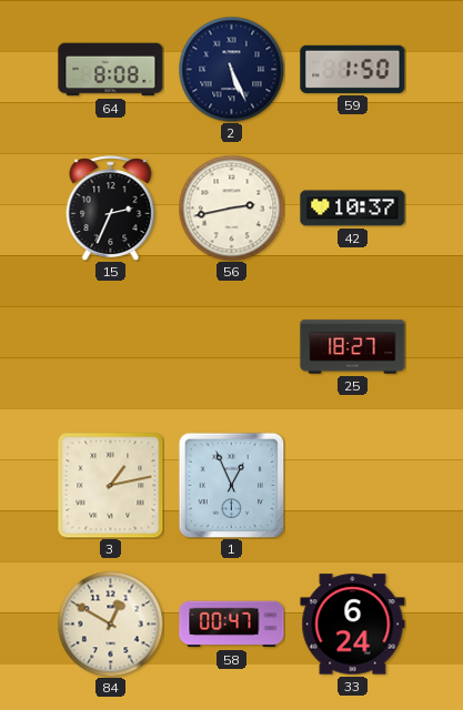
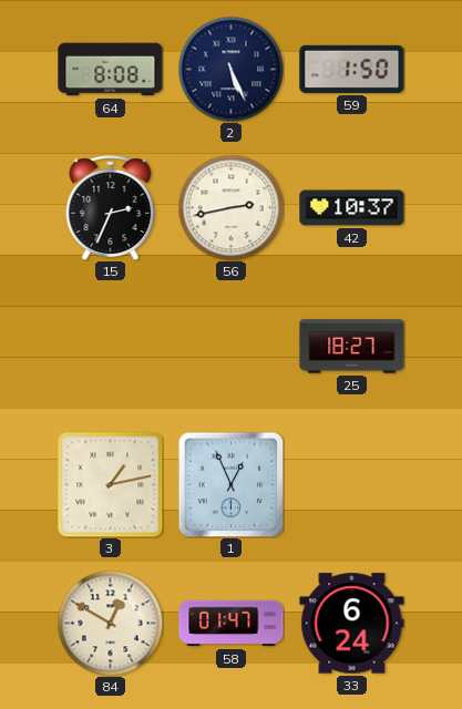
58: 00:47 -> 01:47 (232, 624)
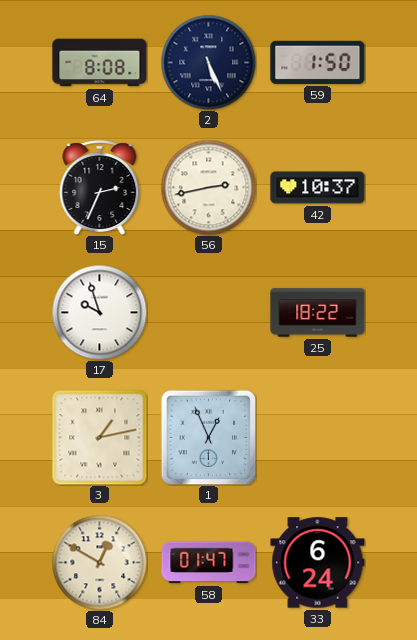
17: none -> 9:57 (99, 312)
25: 18:27 -> 18:22 (318, 313)
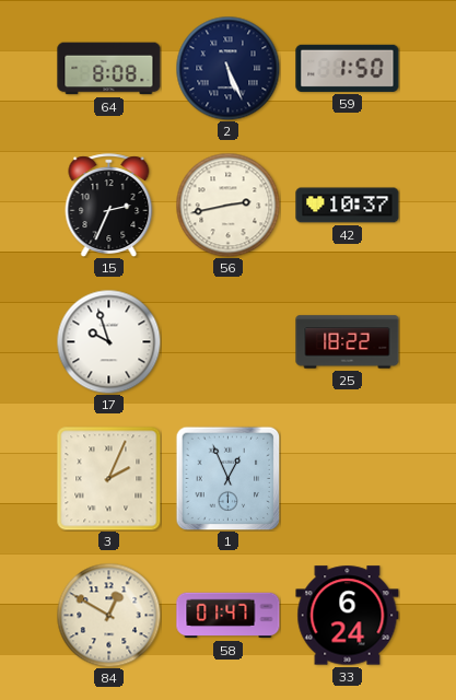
3: 1:13 -> 2:04 (108, 478)
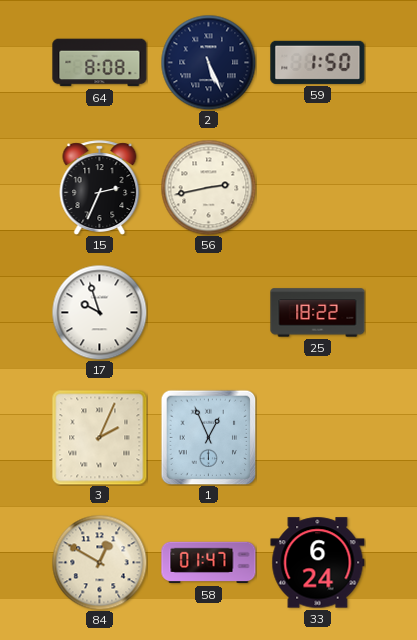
42: 10:37 -> none (348, 206)
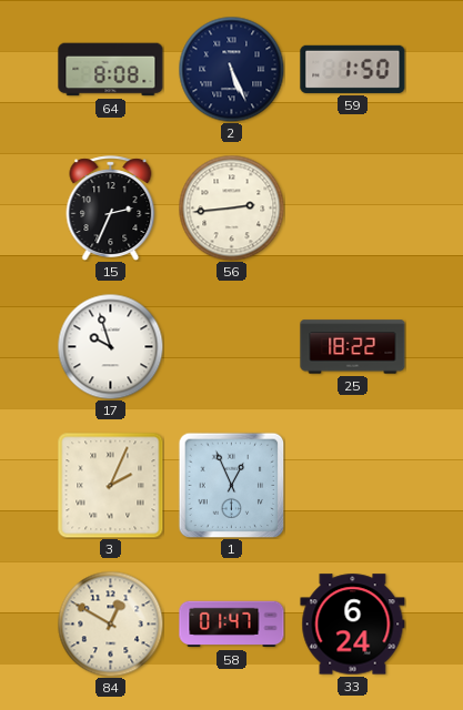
56: 2:43 -> 2:44 (231, 207)
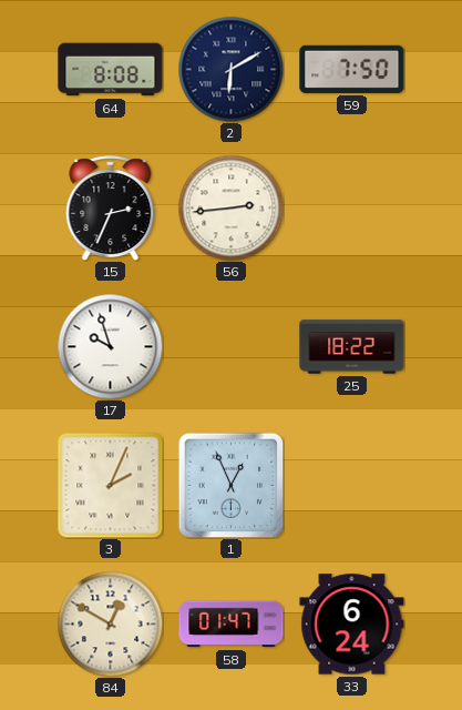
2: 5:26 -> 6:10 (230, 69)
59: 1:50 -> 7:50 (352, 69)
